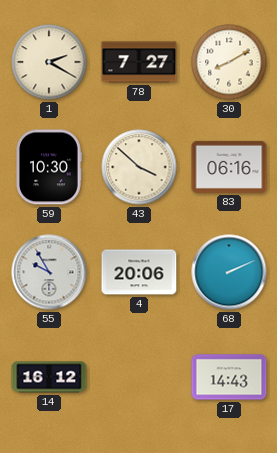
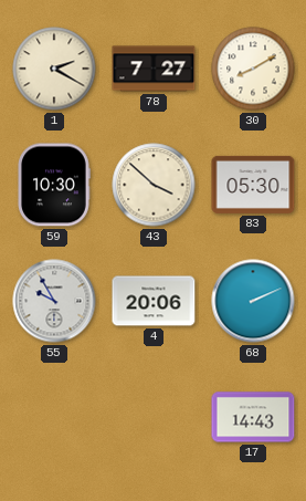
83: 06:16 -> 05:30 (253, 185)
14: 16:12 -> none (49, 377)
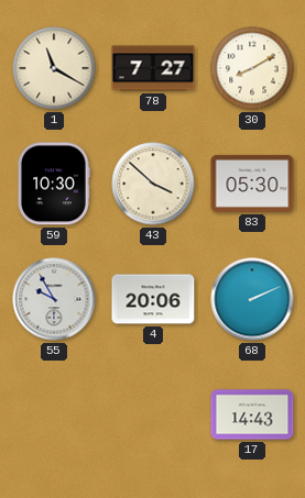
1: 2:20 -> 11:20 (54, 68)
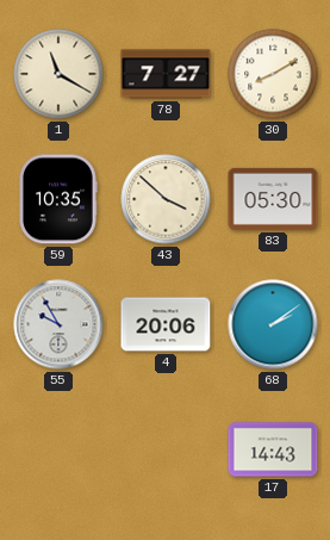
59: 10:30 -> 10:35 (58, 199)
68: 2:11 -> 2:09 (273, 324)
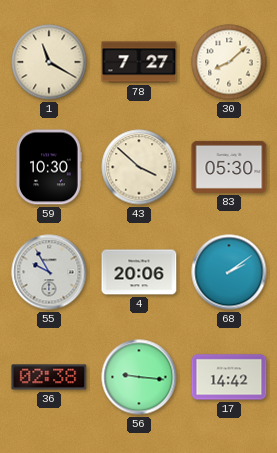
30: 8:10 -> 8:08 (229, 62)
59: 10:35 -> 10:30 (49, 167)
36: none -> 02:38 (49, 377)
56: none -> 9:16 (139, 377)
17: 14:43 -> 14:42 (229, 377)
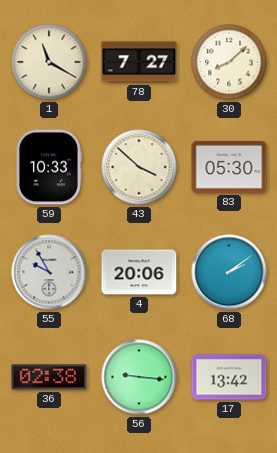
59: 10:30 -> 10:33 (49, 167)
17: 14:42 -> 13:42 (229, 377)
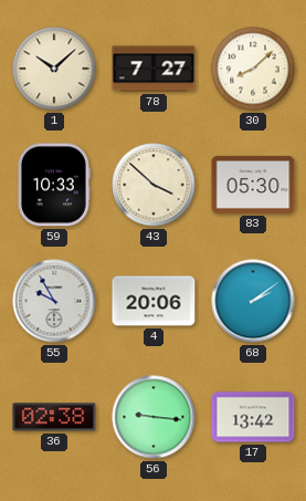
1: 11:20 -> 10:08 (54, 69)
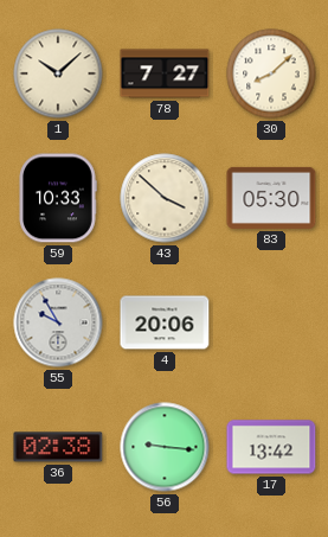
68: 2:09 -> none (253, 301)
